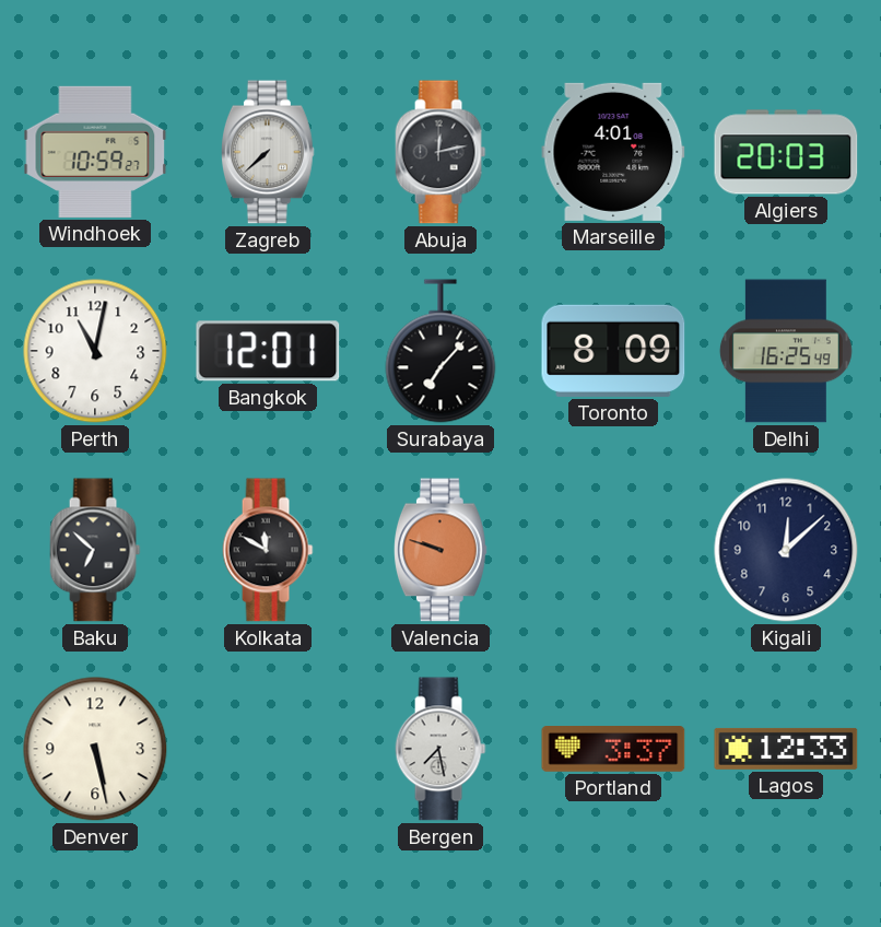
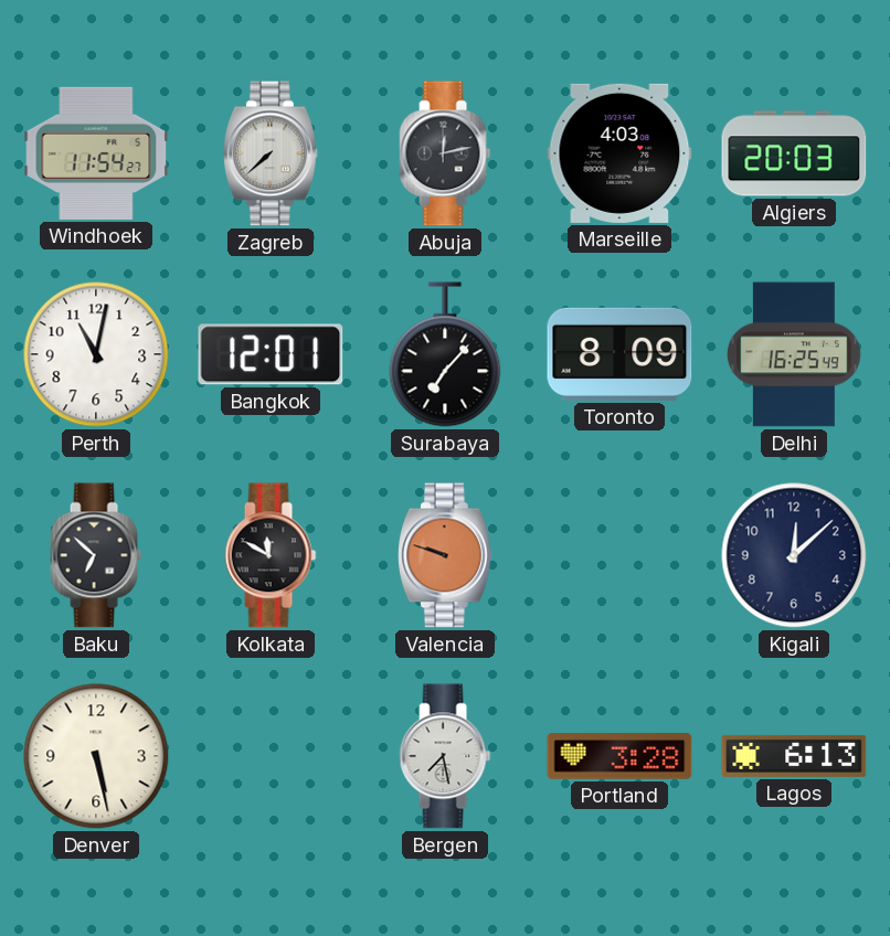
Windhoek: 10:59 -> 11:54 (96, 153)
Marseille: 4:01 -> 4:03 (619, 153)
Portland: 3:37 -> 3:28 (619, 757)
Lagos: 12:33 -> 6:13 (794, 756)
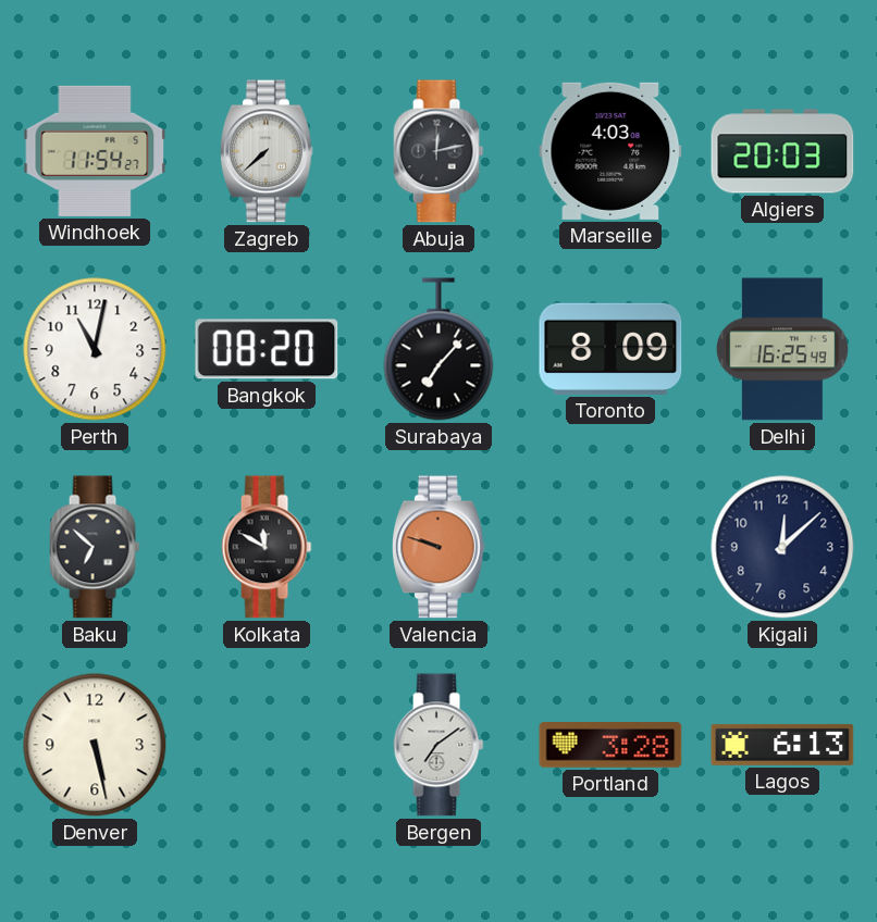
Bangkok: 12:01 -> 08:20 (267, 349)
Bergen: 7:28 -> 7:09 (439, 745)
